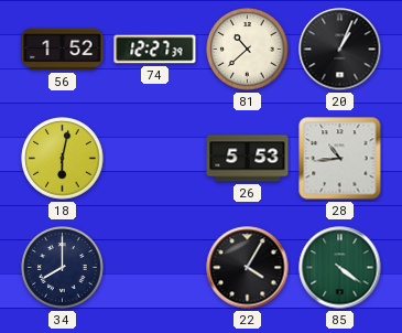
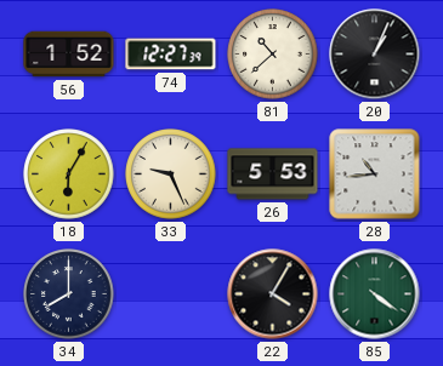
18: 6:02 -> 6:05 (69, 175)
33: none -> 9:26 (171, 175)
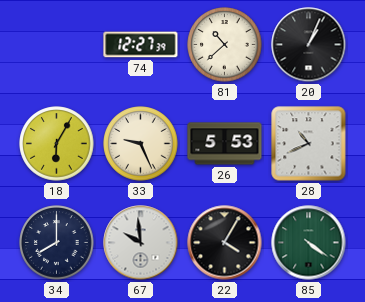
56: 1:52 -> none (69, 55)
28: 10:44 -> 10:41 (309, 144)
67: none -> 9:59 (141, 243)
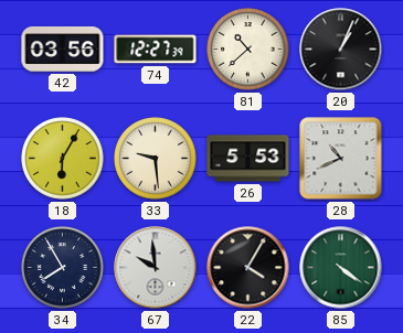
42: none -> 03:56 (63, 49)
33: 9:26 -> 9:29 (156, 159)
34: 8:00 -> 7:55 (63, 268)
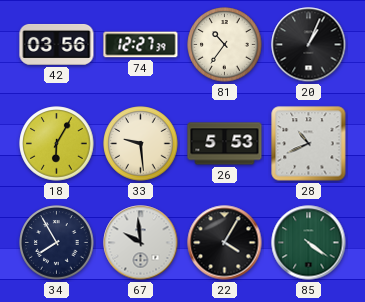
81: 10:38 -> 10:36 (225, 45)
